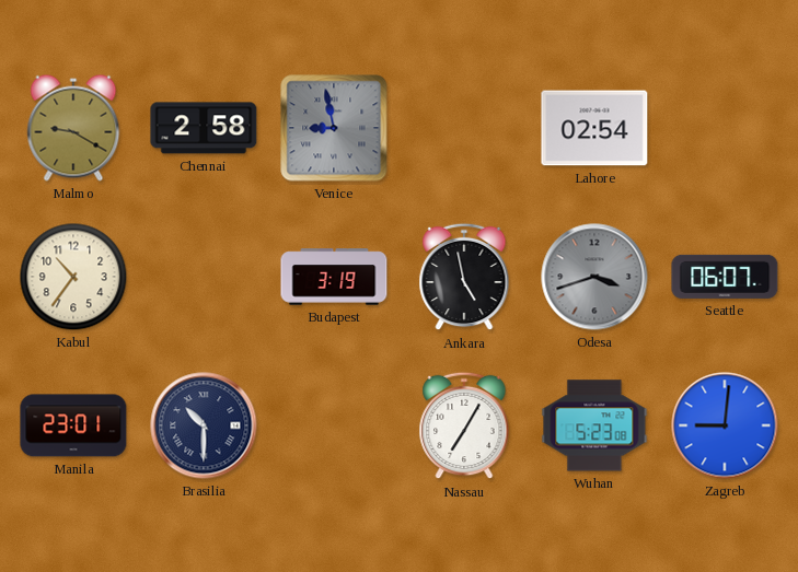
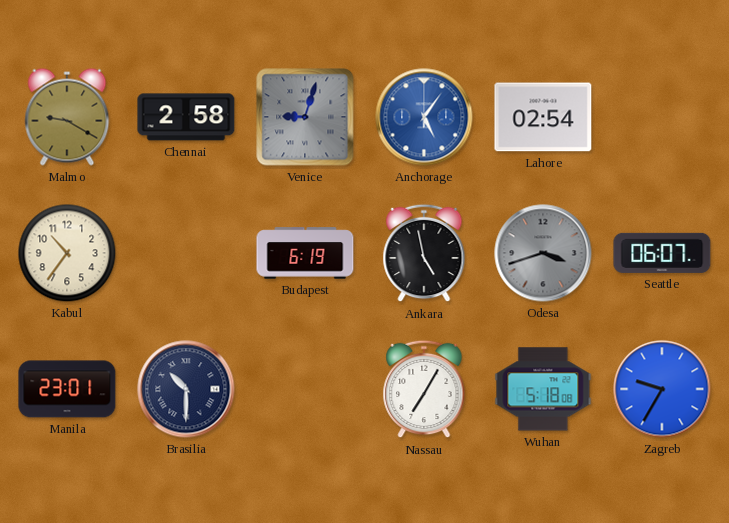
Venice: 8:58 -> 9:03 (305, 117)
Anchorage: none -> 5:06 (424, 117)
Budapest: 3:19 -> 6:19 (305, 253)
Wuhan: 5:23 -> 5:18 (543, 389)
Zagreb: 9:01 -> 9:35 (662, 389)
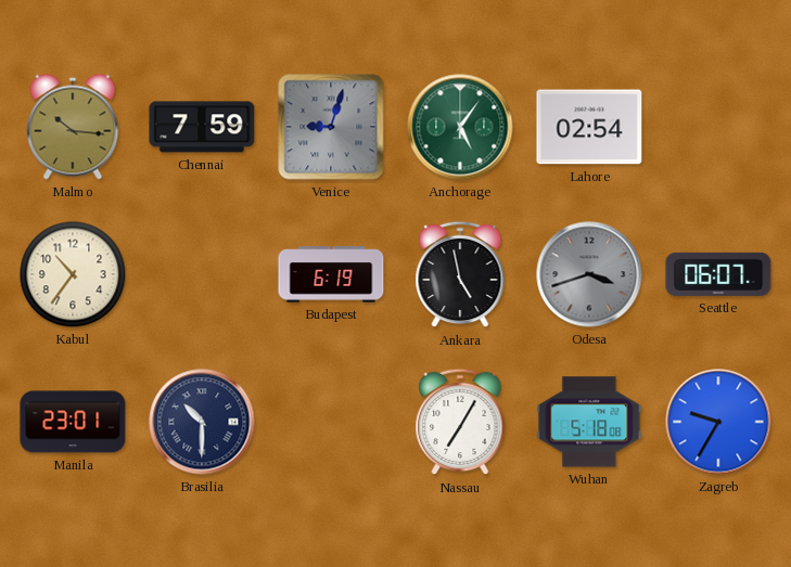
Malmo: 9:20 -> 10:16 (73, 127)
Chennai: 2:58 -> 7:59 (202, 127)
Anchorage dial: blue -> green (460, 127)
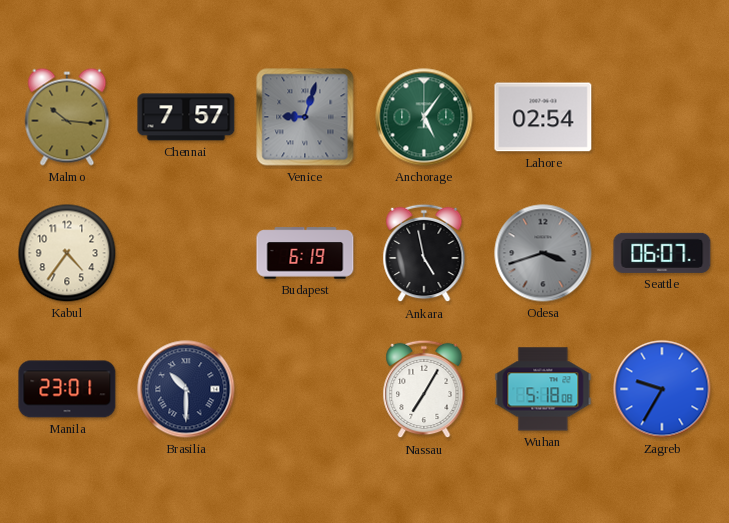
Chennai: 7:59 -> 7:57 (186, 117)
Kabul: 10:36 -> 4:36 (67, 253)
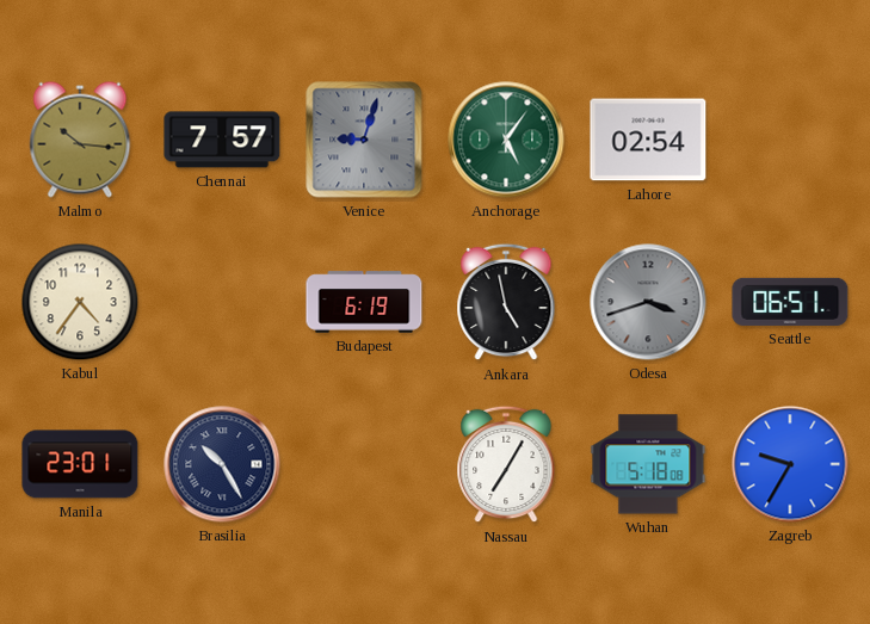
Seattle: 06:07 -> 06:51 (790, 302)
Brasilia: 10:30 -> 10:25 (222, 464)
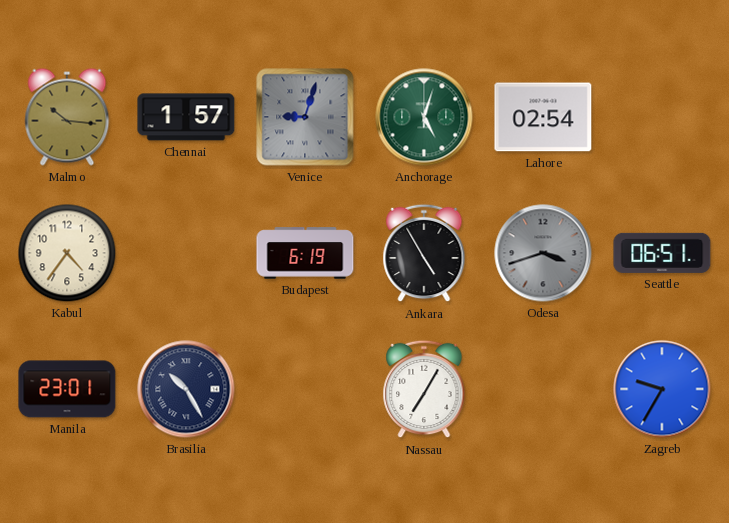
Chennai: 7:57 -> 1:57 (186, 117)
Anchorage: 5:06 -> 5:03 (424, 117)
Ankara: 4:58 -> 4:55 (424, 253)
Wuhan: 5:18 -> none (648, 464)
